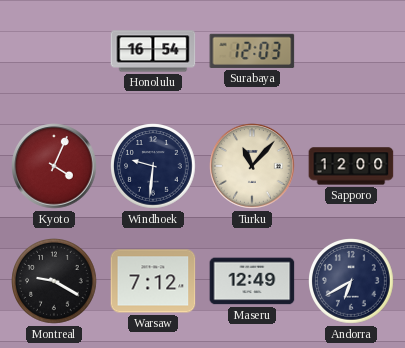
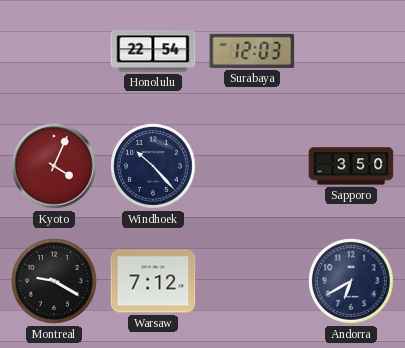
Honolulu: 16:54 -> 22:54 (153, 51)
Windhoek: 9:31 -> 10:23 (153, 166)
Turku: 11:07 -> none (252, 166)
Sapporo: 12:00 -> 3:50 (351, 166)
Maseru: 12:49 -> none (252, 281)
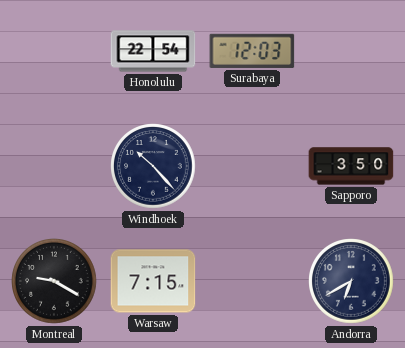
Kyoto: 4:04 -> none (54, 166)
Warsaw: 7:12 -> 7:15 (153, 281)
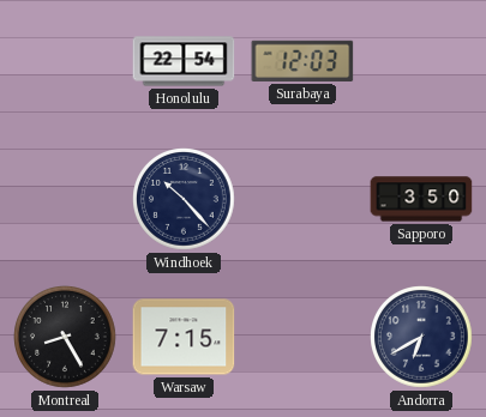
Montreal: 9:20 -> 8:25 (65, 337)
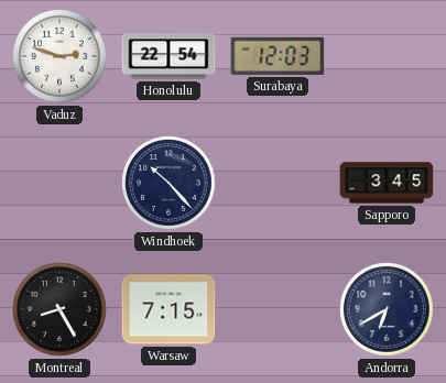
Vaduz: none -> 2:48 (59, 56)
Sapporo: 3:50 -> 3:45 (387, 183)
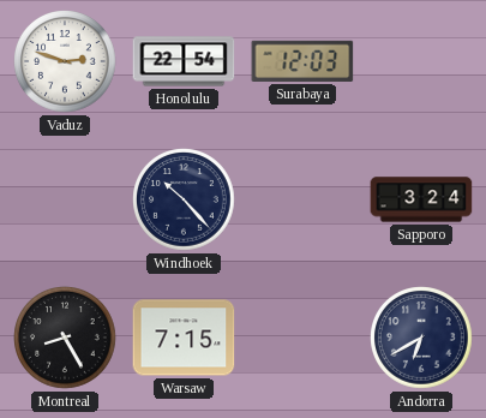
Sapporo: 3:45 -> 3:24 (421, 199)
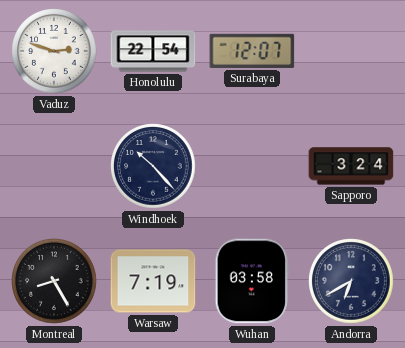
Surabaya: 12:03 -> 12:07 (252, 51)
Warsaw: 7:15 -> 7:19 (153, 281)
Wuhan: none -> 03:58 (252, 281)
